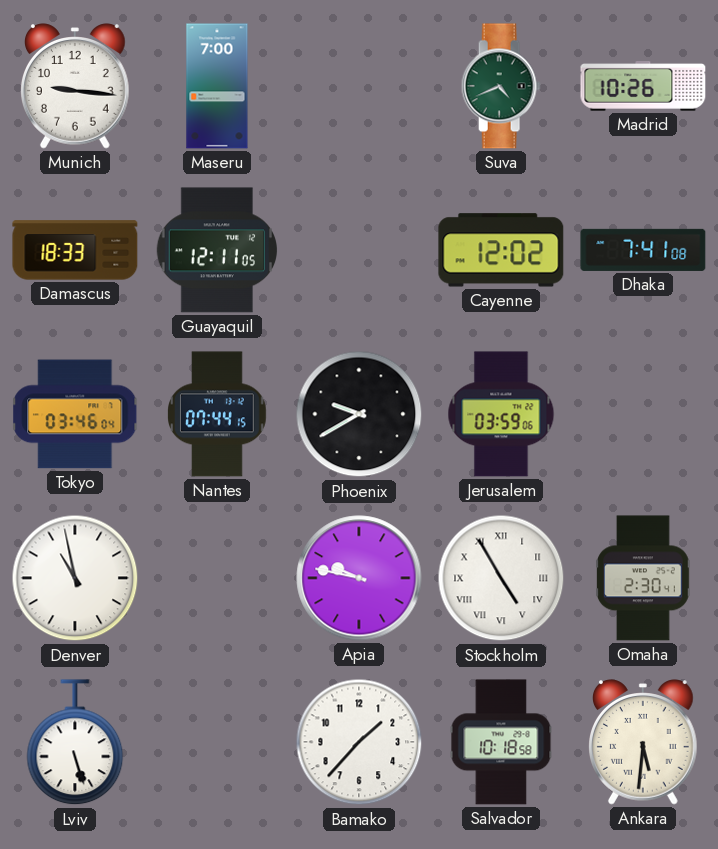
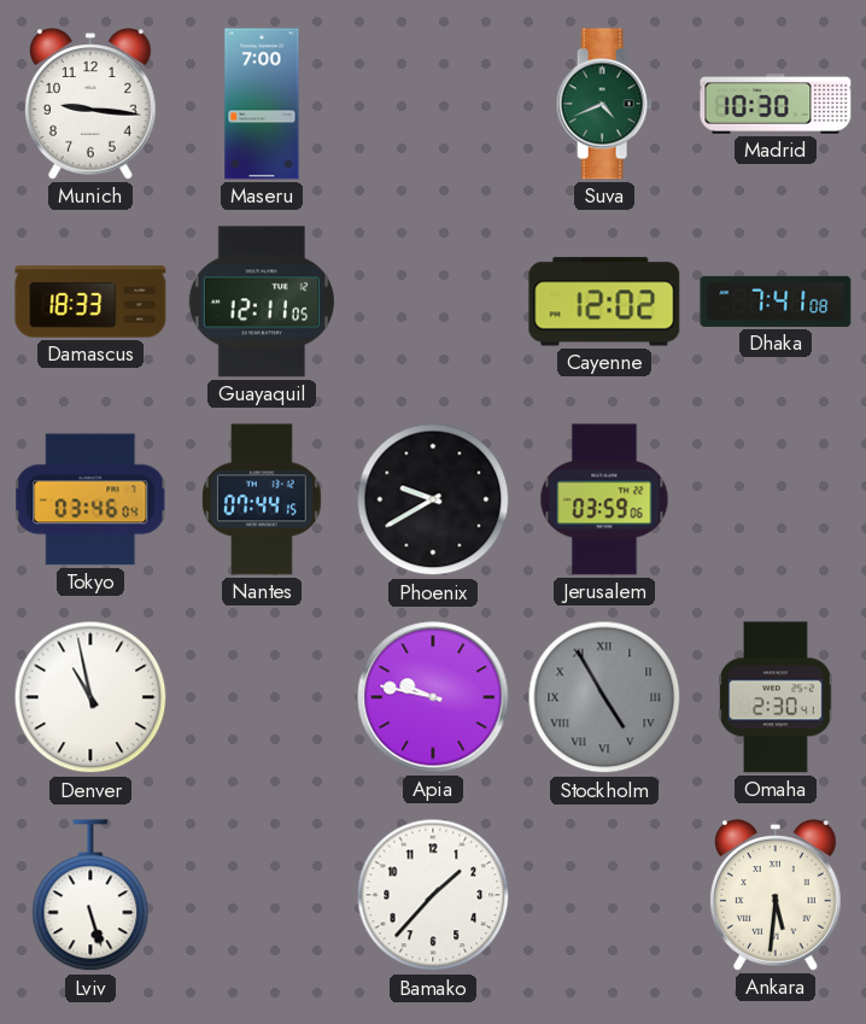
Madrid: 10:26 -> 10:30 (776, 104)
Stockholm dial: white -> grey (604, 697)
Salvador: 10:18 -> none (501, 742)
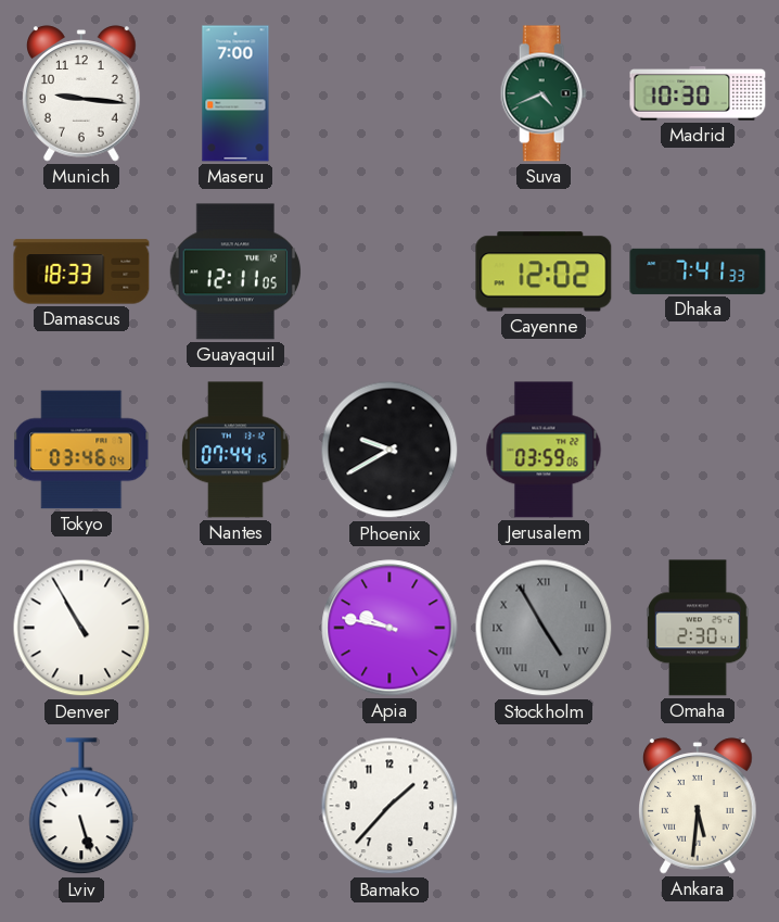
Dhaka: 7:41:08 -> 7:41:33 (698, 271)
Denver: 10:58 -> 10:55 (81, 628)
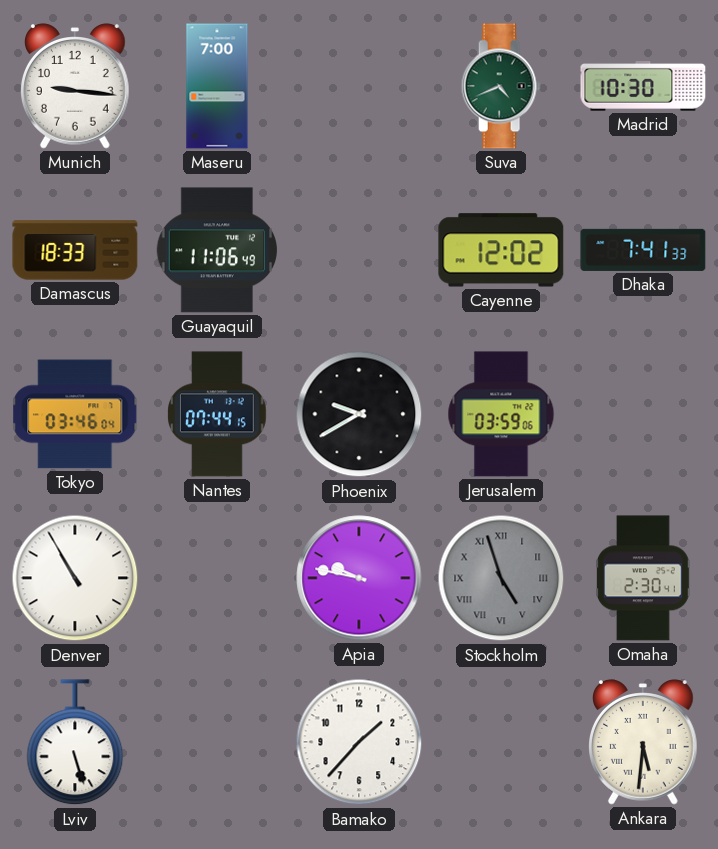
Guayaquil: 12:11 -> 11:06 (216, 250)
Stockholm: 4:55 -> 4:57 (501, 578)
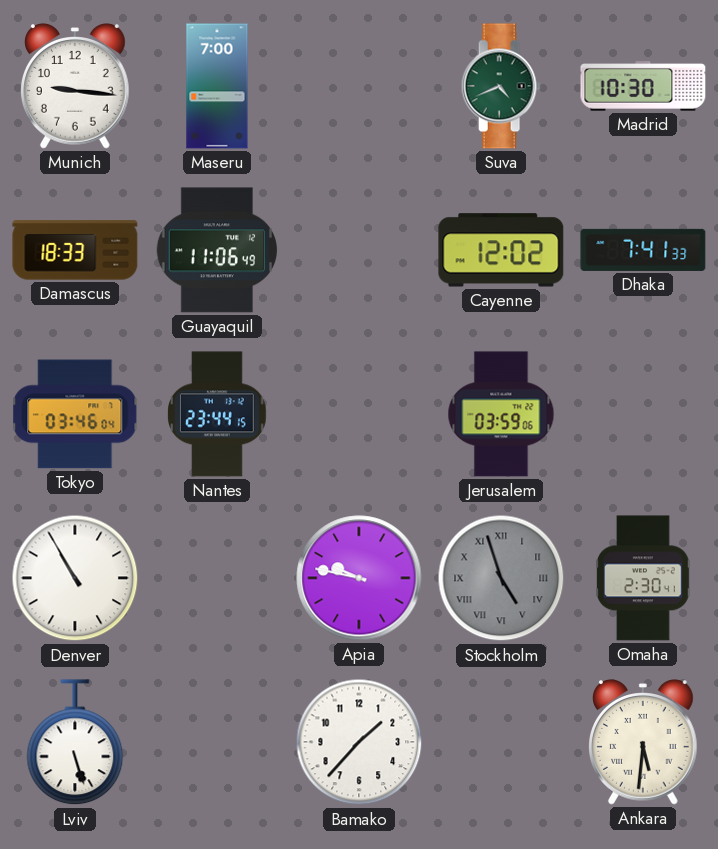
Nantes: 07:44 -> 23:44 (218, 414)
Phoenix: 9:40 -> none (359, 414)
